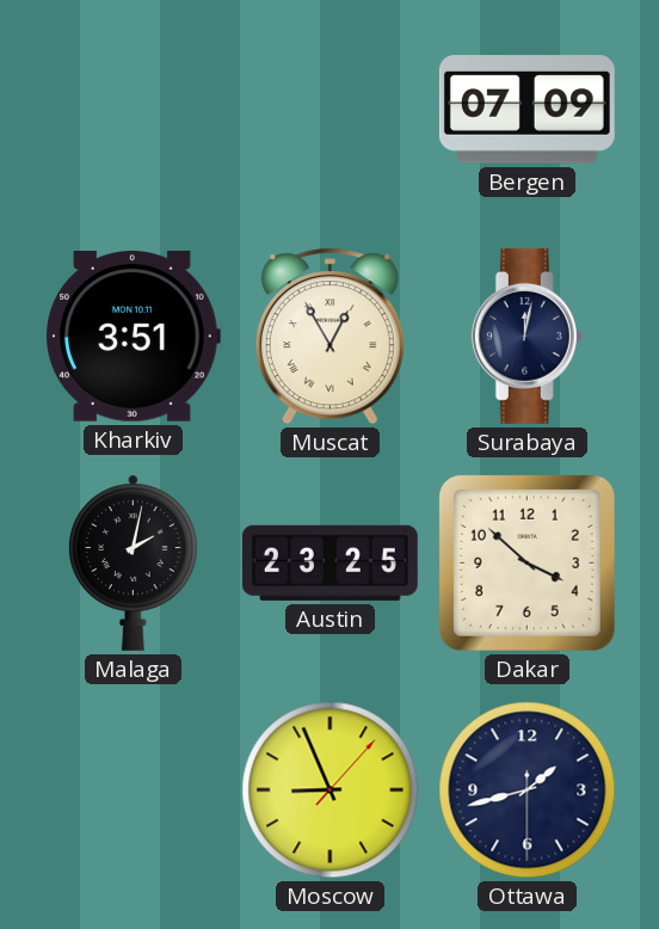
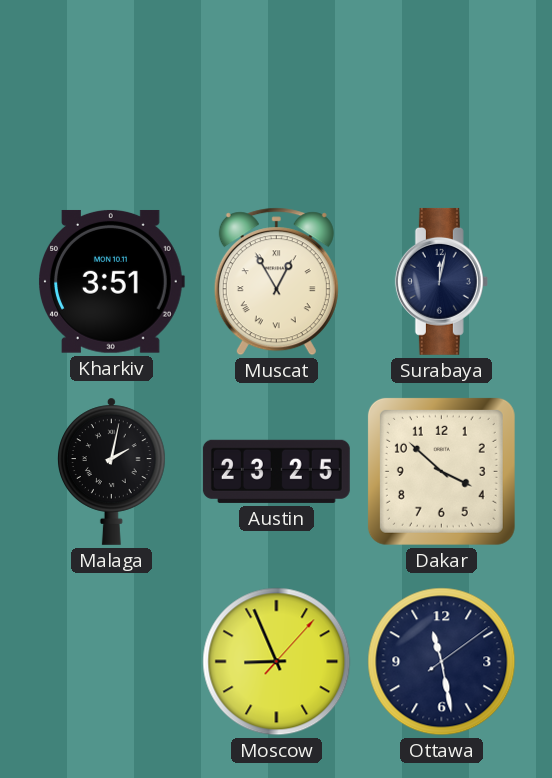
Bergen: 07:09 -> none (526, 110)
Ottawa: 1:42 -> 11:28 (442, 662)
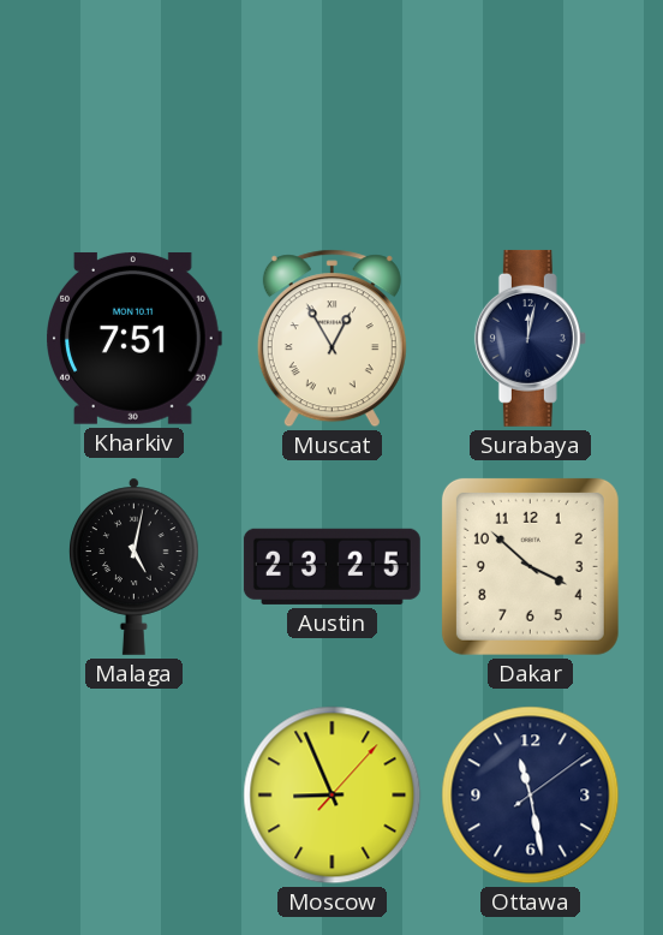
Kharkiv: 3:51 -> 7:51 (135, 338)
Malaga: 2:02 -> 5:02 (135, 566)
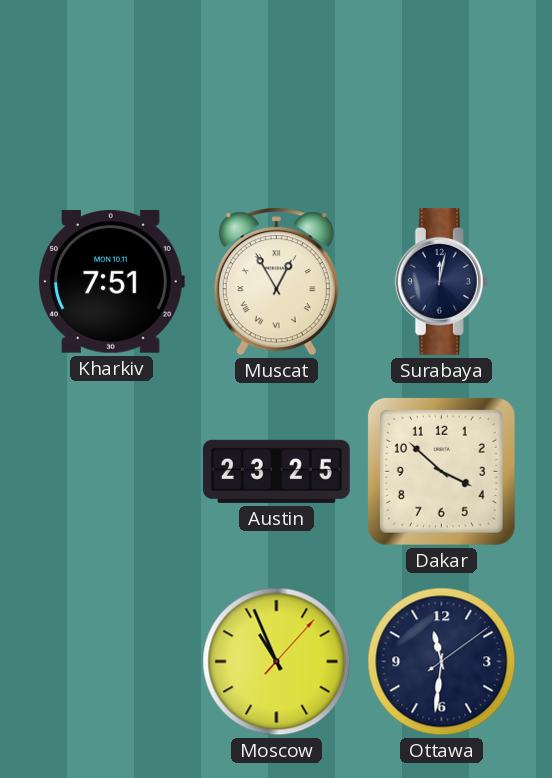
Malaga: 5:02 -> none (135, 566)
Moscow: 8:56 -> 10:56 (277, 662)
Ottawa: 11:28 -> 11:31 (442, 662)
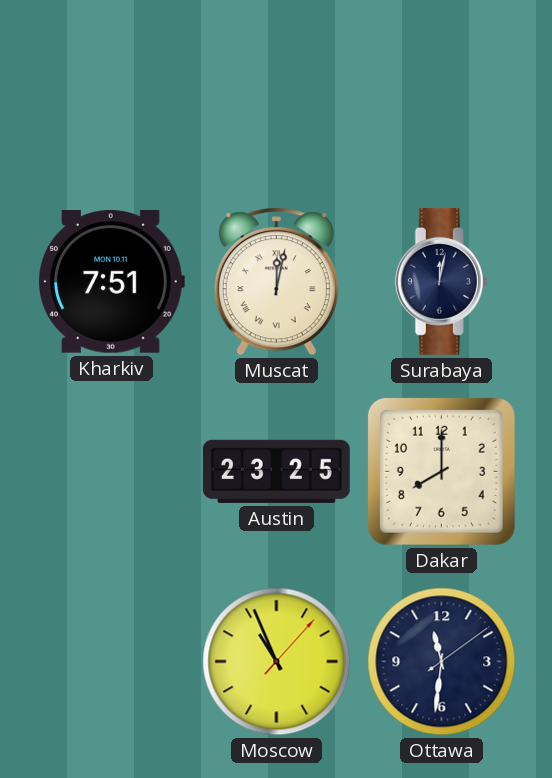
Muscat: 12:55 -> 12:02 (276, 282)
Dakar: 3:52 -> 8:00 (441, 471)
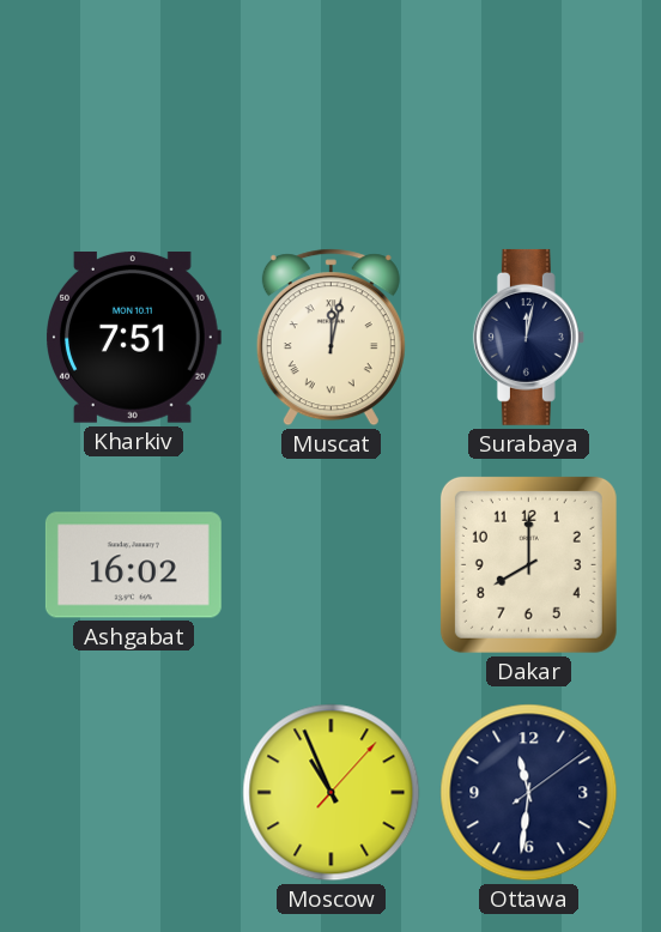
Ashgabat: none -> 16:02 (133, 565)
Austin: 23:25 -> none (276, 471)
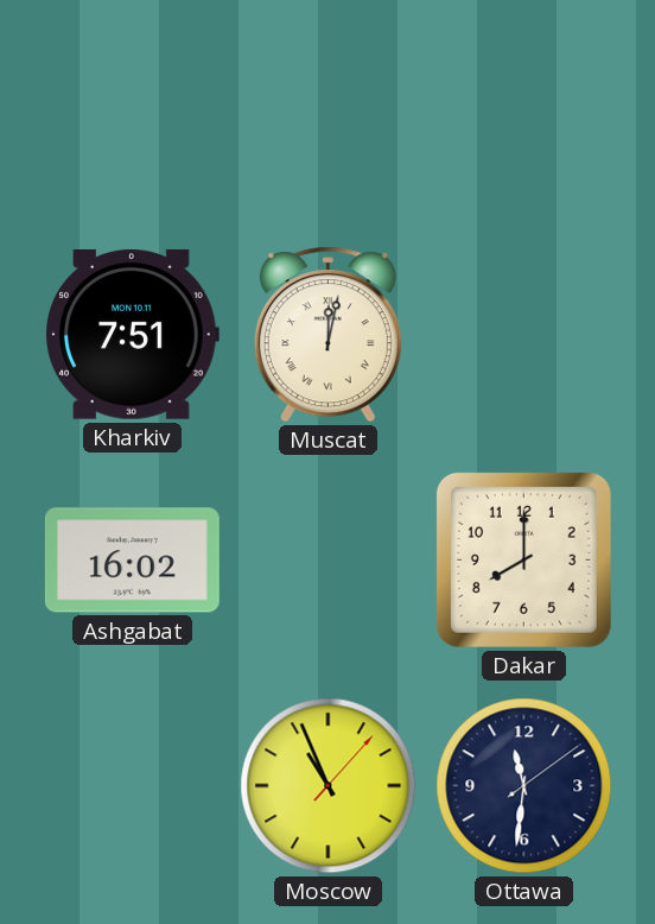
Surabaya: 12:02 -> none (528, 337)
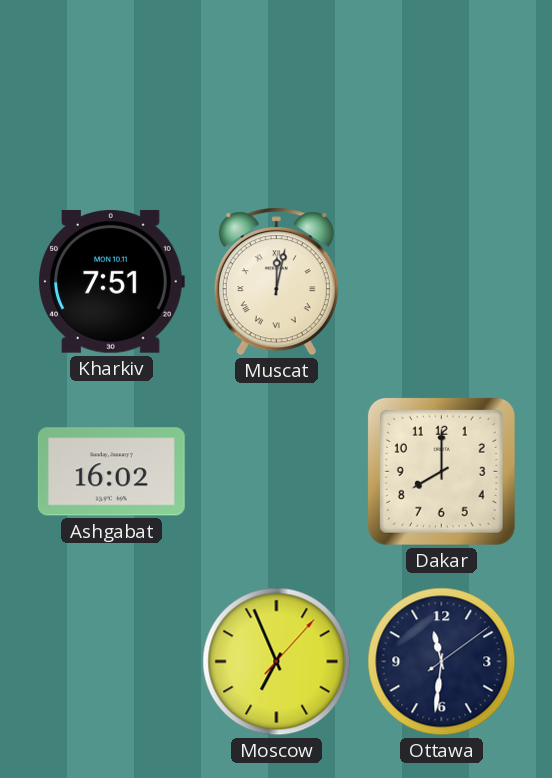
Moscow: 10:56 -> 6:56 (277, 662)
